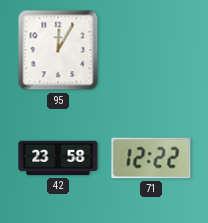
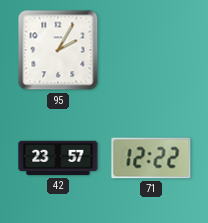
95: 12:05 -> 2:05 (58, 50)
42: 23:58 -> 23:57 (58, 158)
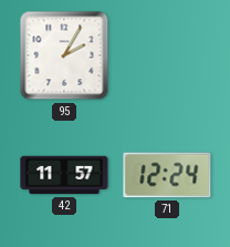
42: 23:57 -> 11:57 (64, 175)
71: 12:22 -> 12:24 (167, 175)
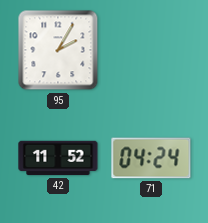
42: 11:57 -> 11:52 (58, 158)
71: 12:24 -> 04:24 (151, 158)
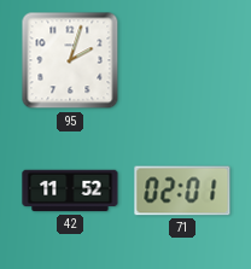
95: 2:05 -> 2:03 (70, 60)
71: 04:24 -> 02:01 (182, 191)
